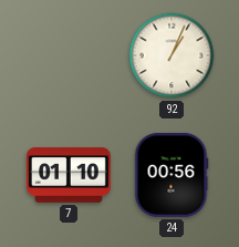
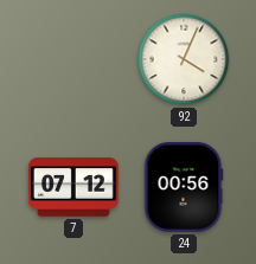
92: 1:04 -> 4:04 (184, 59)
7: 01:10 -> 07:12 (75, 187)
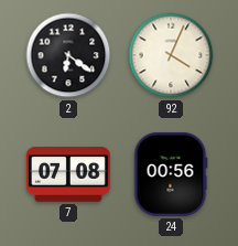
2: none -> 6:21 (68, 55)
7: 07:12 -> 07:08 (69, 174)
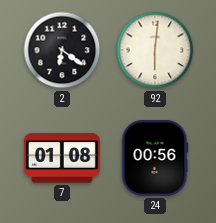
92: 4:04 -> 6:01 (155, 50)
7: 07:08 -> 01:08 (63, 158)
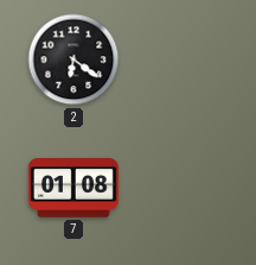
92: 6:01 -> none (155, 50)
24: 00:56 -> none (155, 158)
